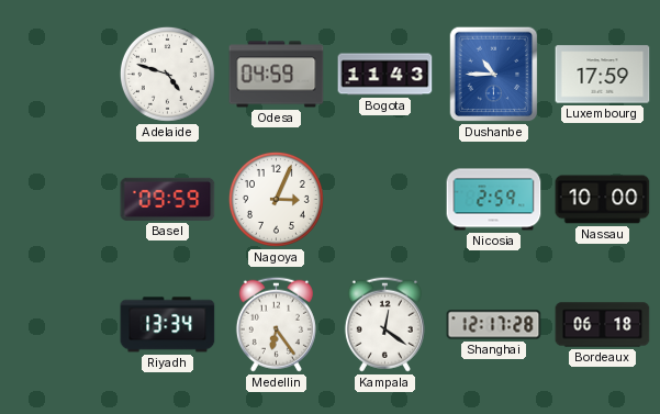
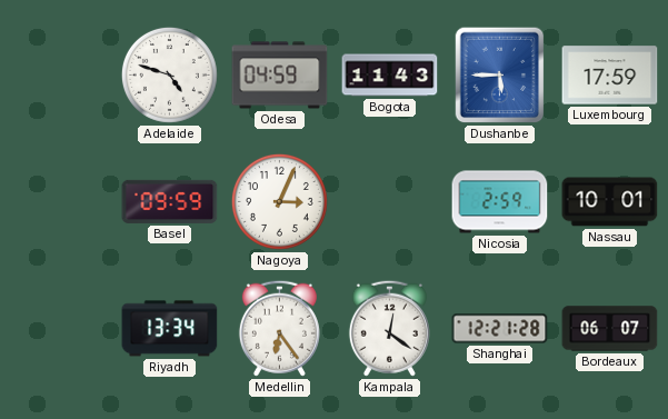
Dushanbe: 10:45 -> 5:45 (500, 76)
Nassau: 10:00 -> 10:01 (610, 202)
Shanghai: 12:17 -> 12:21 (500, 329)
Bordeaux: 06:18 -> 06:07 (610, 329)
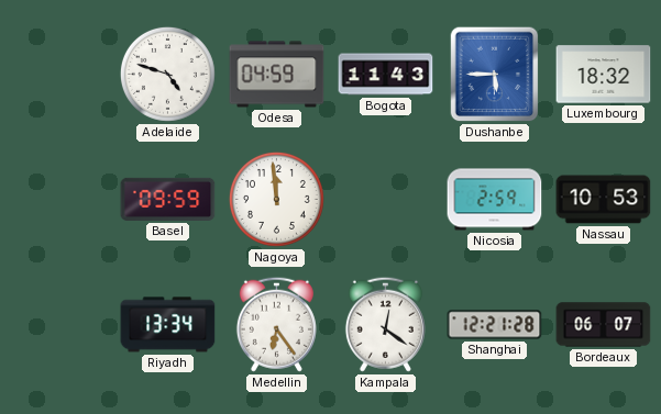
Luxembourg: 17:59 -> 18:32 (604, 75)
Nagoya: 3:04 -> 11:59 (276, 199)
Nassau: 10:01 -> 10:53 (604, 200)
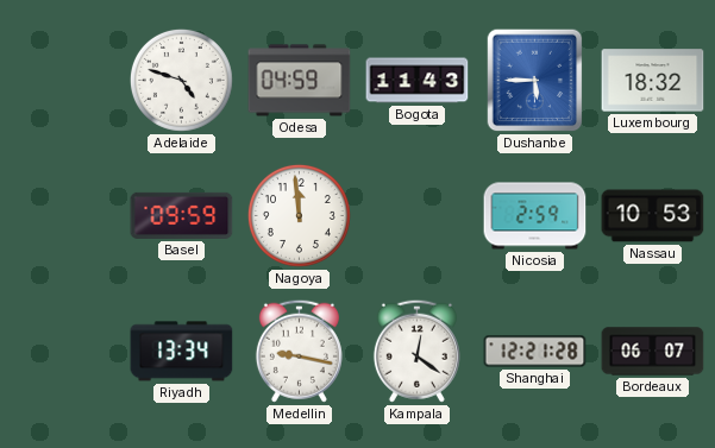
Medellin: 6:24 -> 9:17 (299, 351)
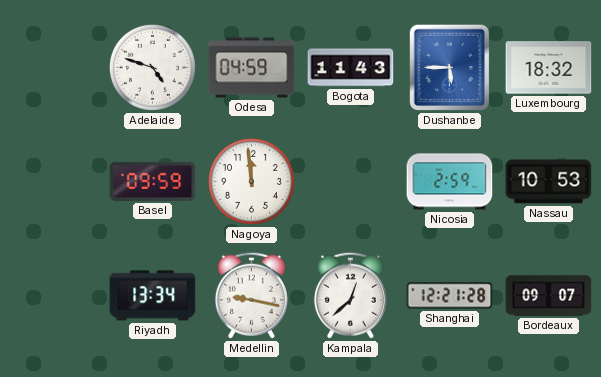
Kampala: 12:21 -> 12:38 (350, 295)
Bordeaux: 06:07 -> 09:07 (549, 296)
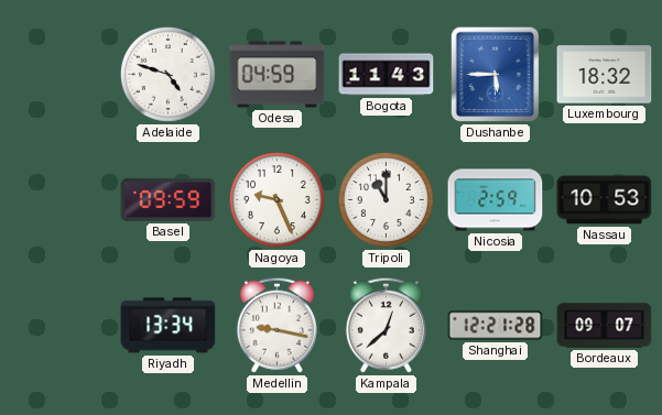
Nagoya: 11:59 -> 9:26 (276, 199)
Tripoli: none -> 11:00 (386, 199)
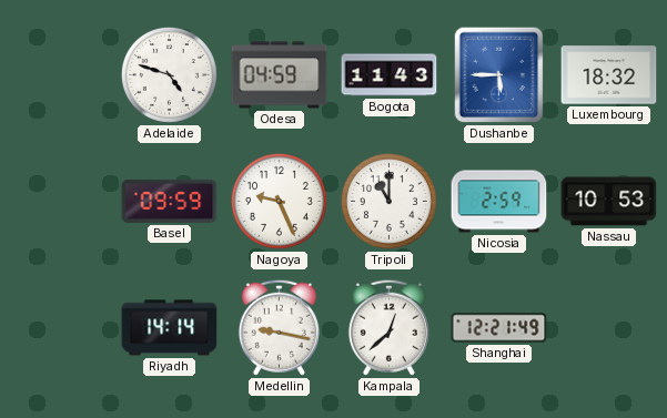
Riyadh: 13:34 -> 14:14 (170, 328)
Shanghai: 12:21:28 -> 12:21:49 (499, 328)
Bordeaux: 09:07 -> none (605, 326)
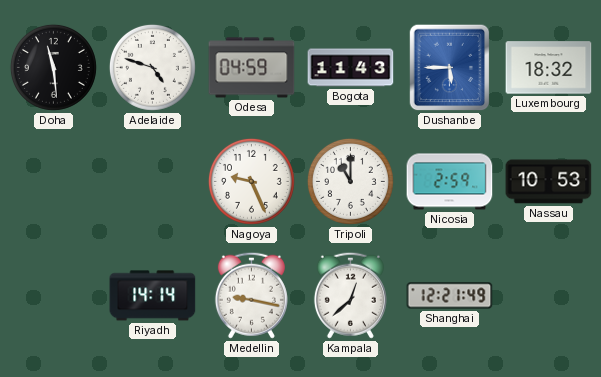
Doha: none -> 11:29 (53, 67)
Basel: 09:59 -> none (170, 201)
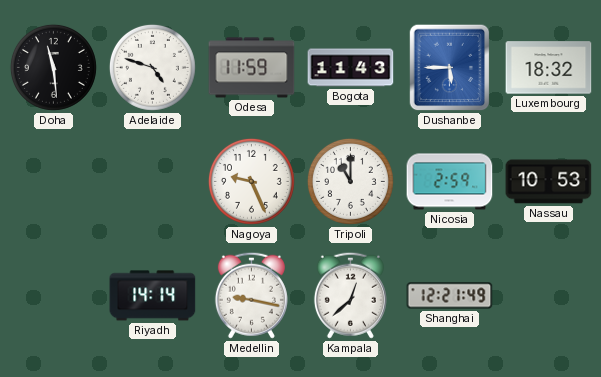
Odesa: 04:59 -> 11:59 (252, 68)
